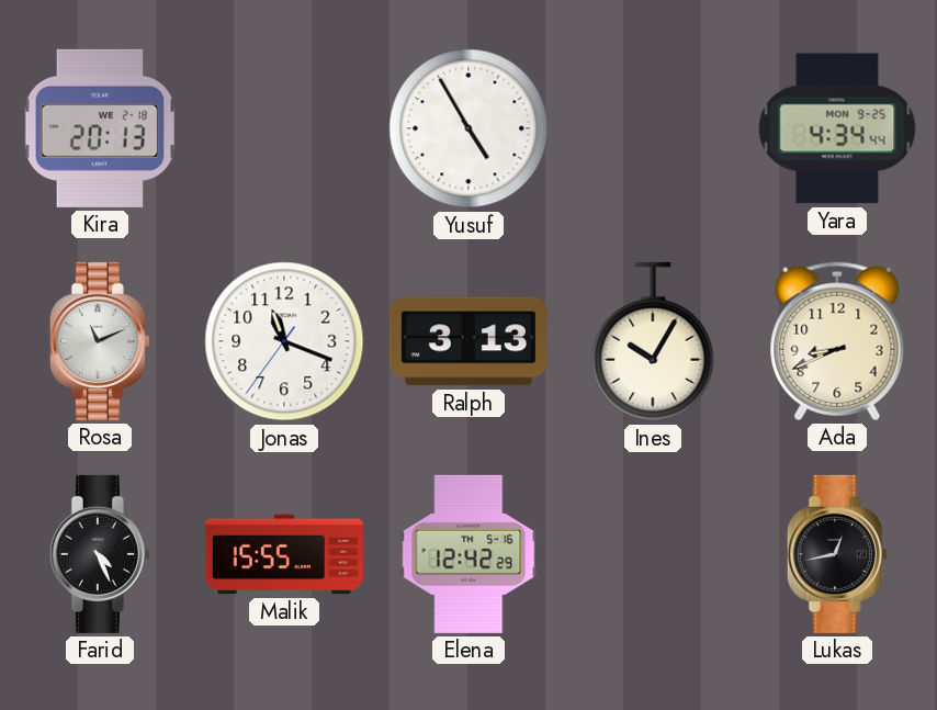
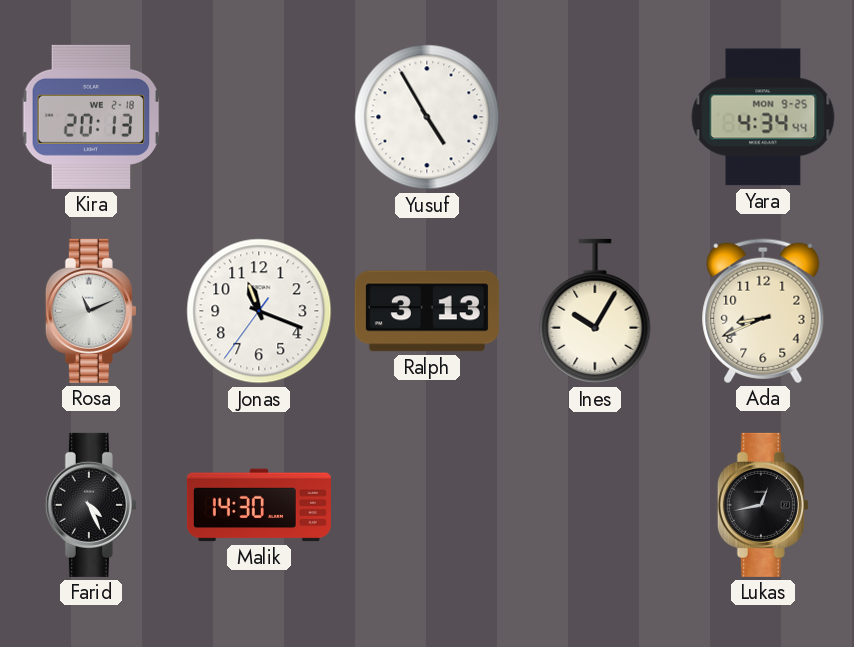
Malik: 15:55 -> 14:30 (259, 505)
Elena: 12:42 -> none (468, 554)
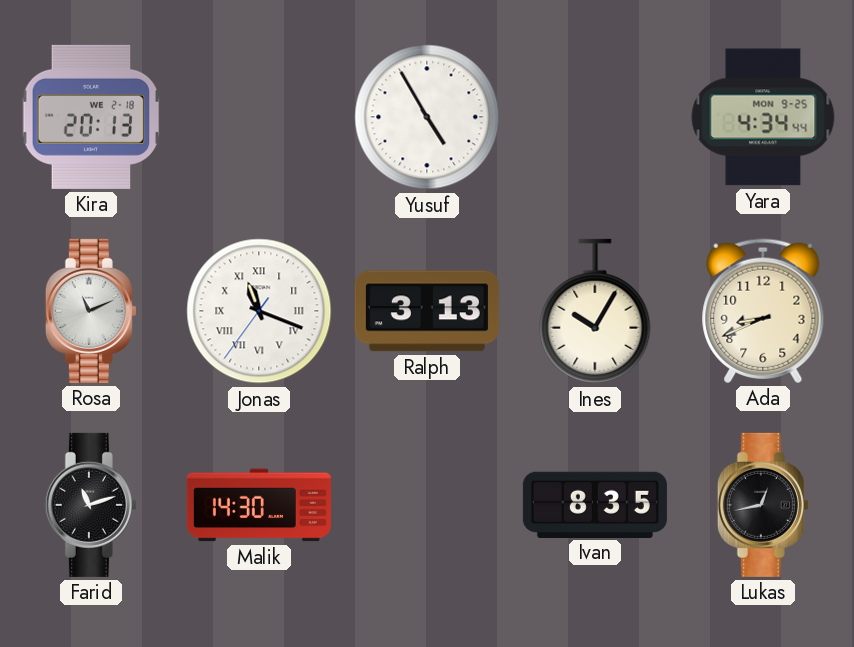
Jonas numerals: Arabic -> Roman (259, 311)
Farid: 4:26 -> 11:12 (91, 505)
Ivan: none -> 8:35 (595, 504)
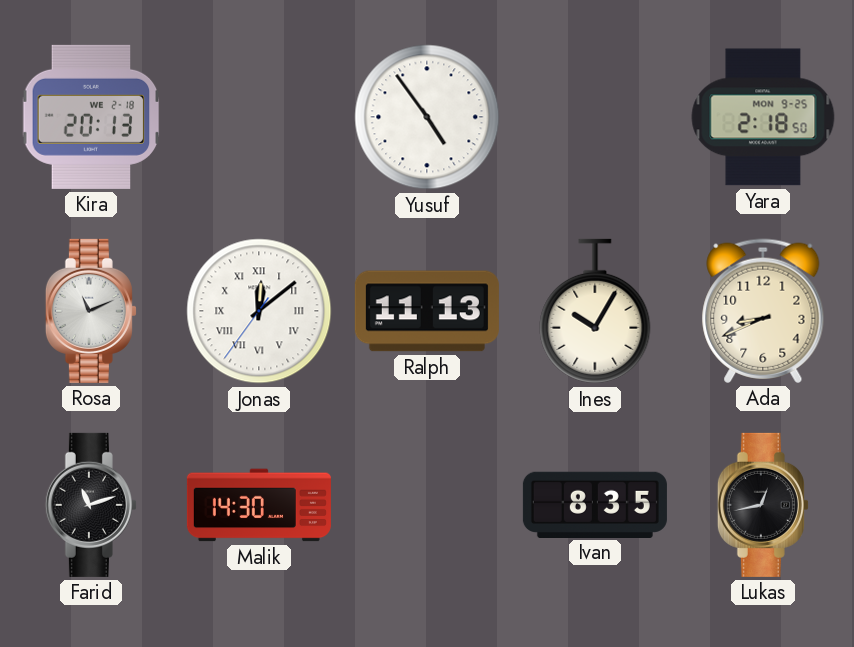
Yusuf: 4:55 -> 4:54 (427, 117)
Yara: 4:34 -> 2:18 (763, 117)
Jonas: 11:18 -> 12:08 (259, 311)
Ralph: 3:13 -> 11:13 (427, 311)
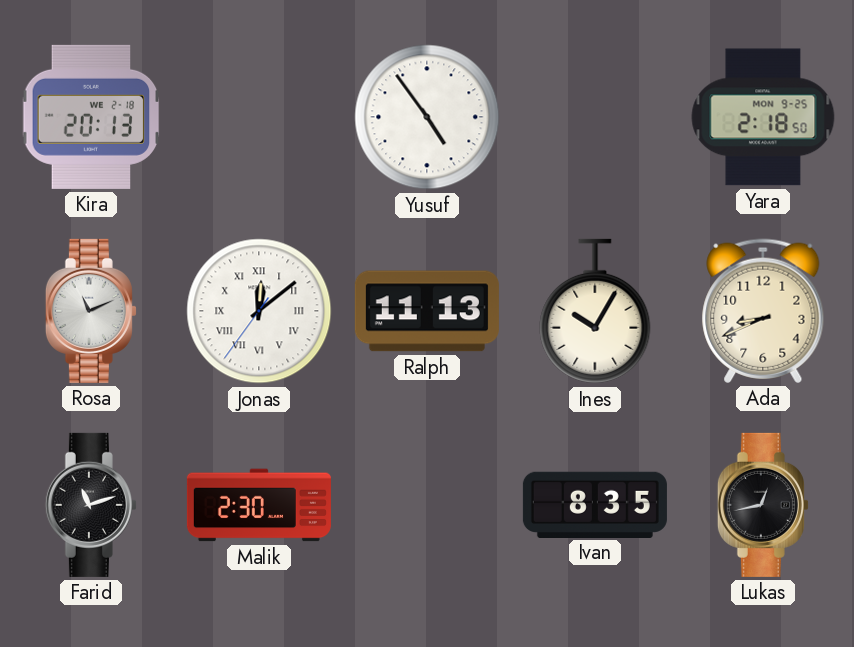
Malik: 14:30 -> 2:30 (259, 505)
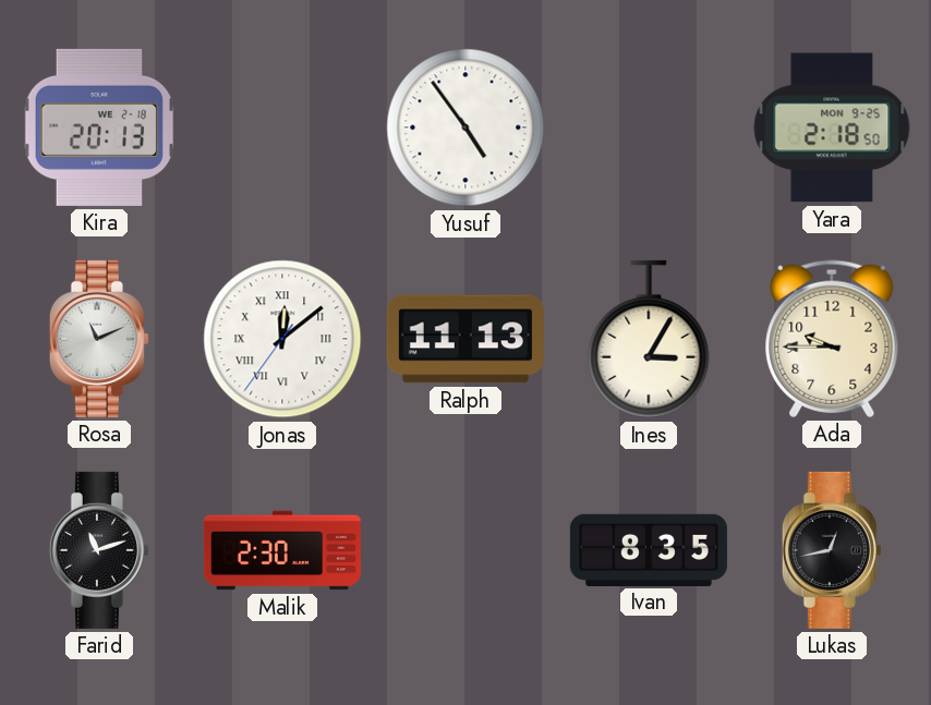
Ines: 10:05 -> 3:05 (649, 339)
Ada: 8:41 -> 9:45 (832, 339)
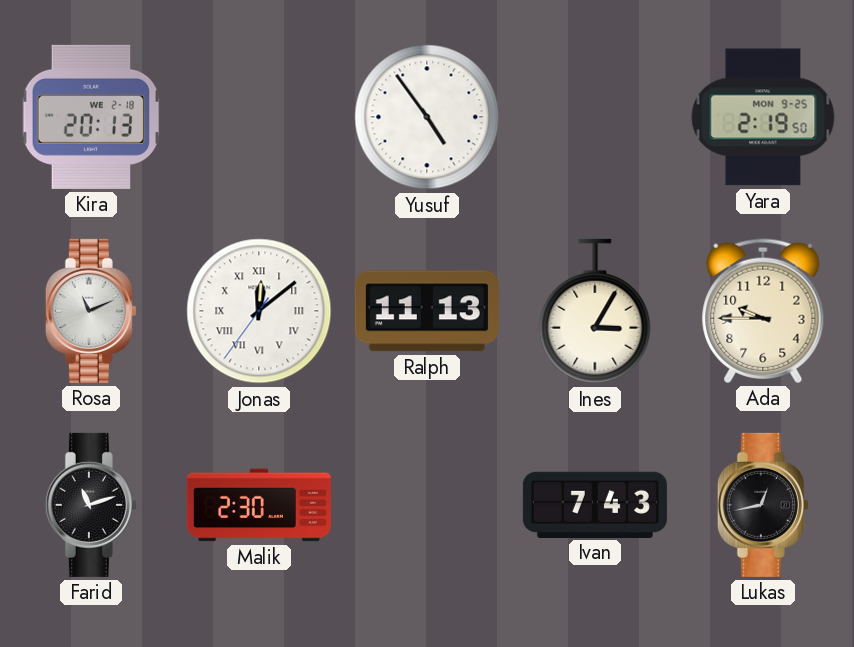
Yara: 2:18 -> 2:19 (763, 117)
Ivan: 8:35 -> 7:43 (595, 504)
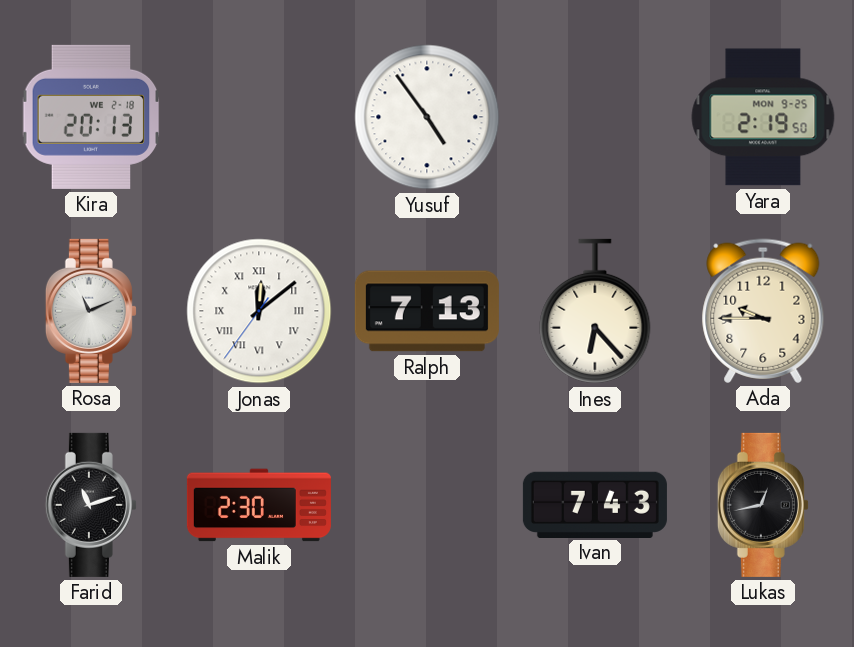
Ralph: 11:13 -> 7:13 (427, 311)
Ines: 3:05 -> 6:23 (595, 311)
